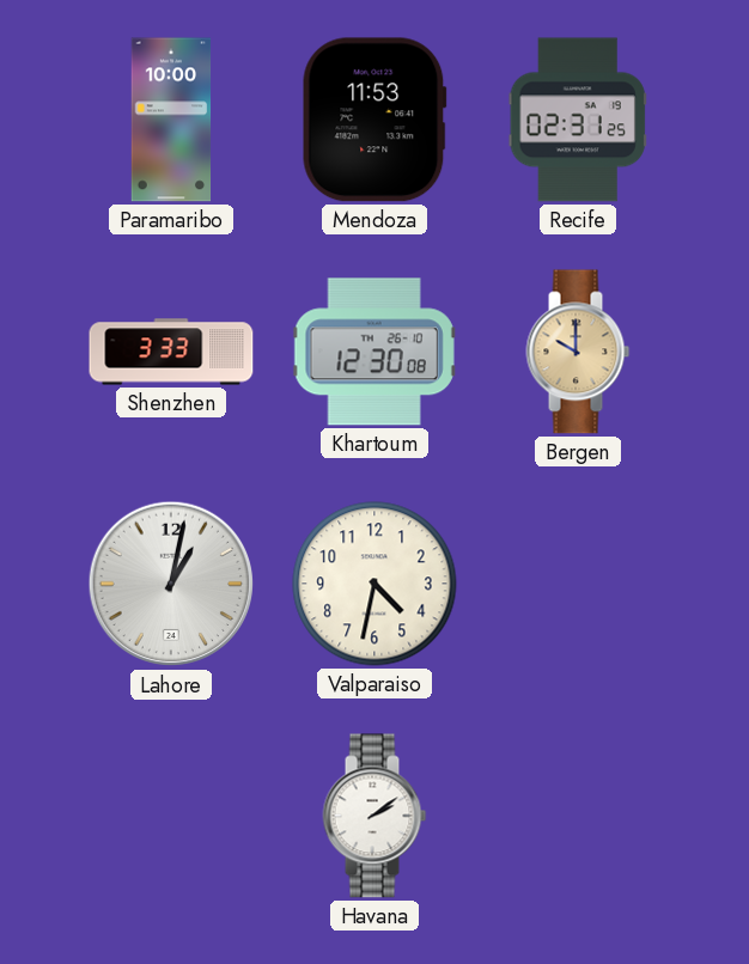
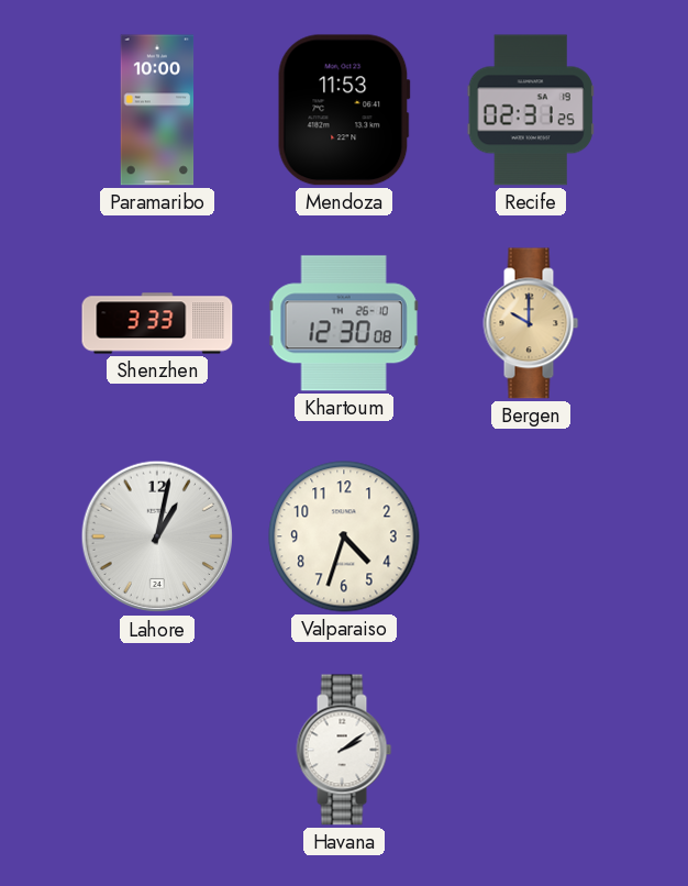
Valparaiso: 4:32 -> 4:33 (344, 536)
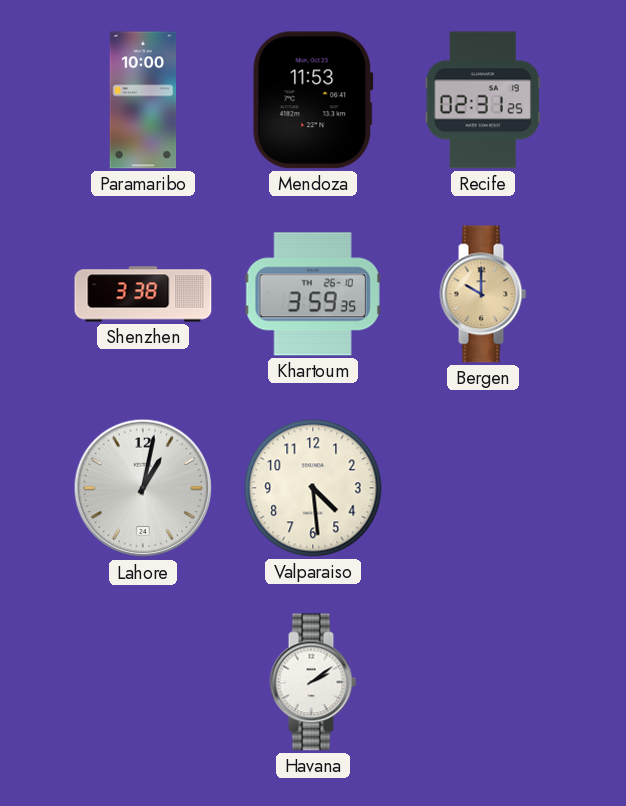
Shenzhen: 3:33 -> 3:38 (143, 294)
Khartoum: 12:30 -> 3:59 (313, 294)
Valparaiso: 4:33 -> 4:29 (313, 488)
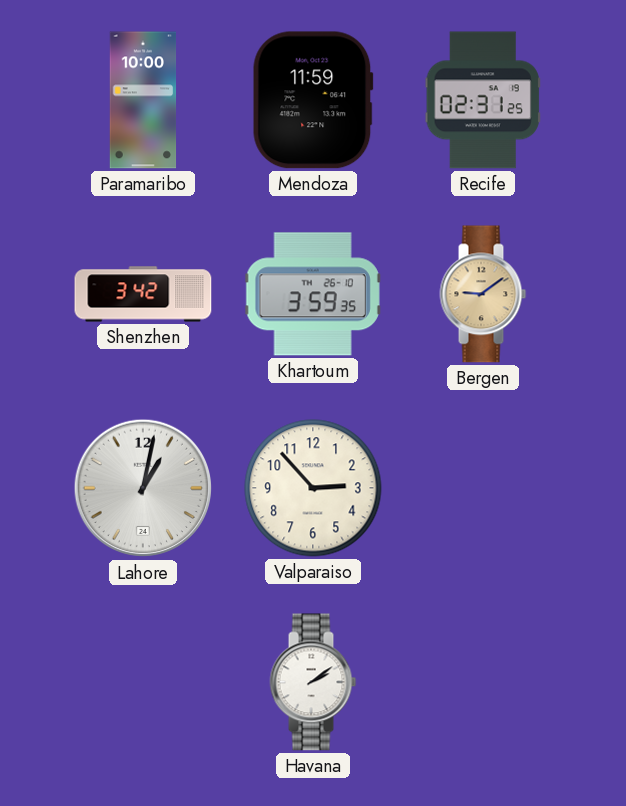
Mendoza: 11:53 -> 11:59 (313, 100)
Shenzhen: 3:38 -> 3:42 (143, 294)
Bergen: 10:00 -> 9:09 (483, 294)
Valparaiso: 4:29 -> 2:53 (313, 488)
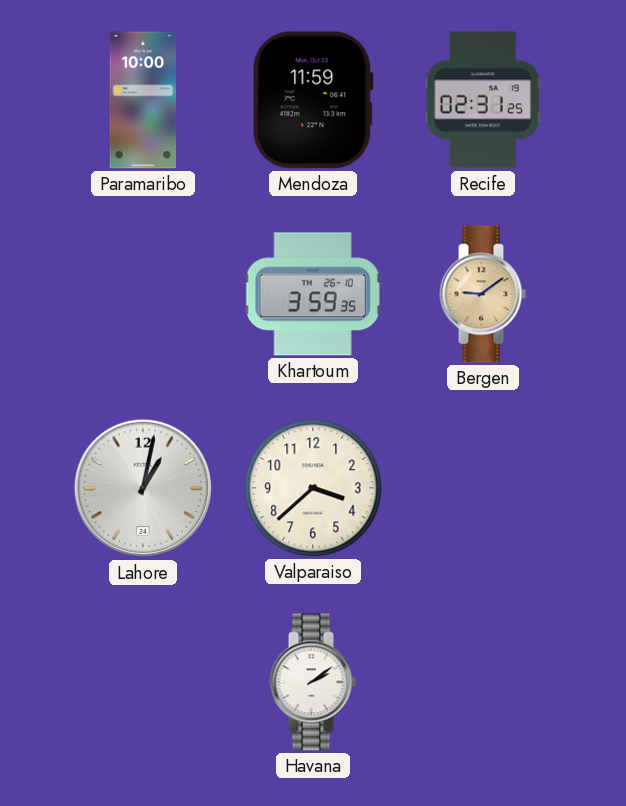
Shenzhen: 3:42 -> none (143, 294)
Valparaiso: 2:53 -> 3:38 (313, 488)
